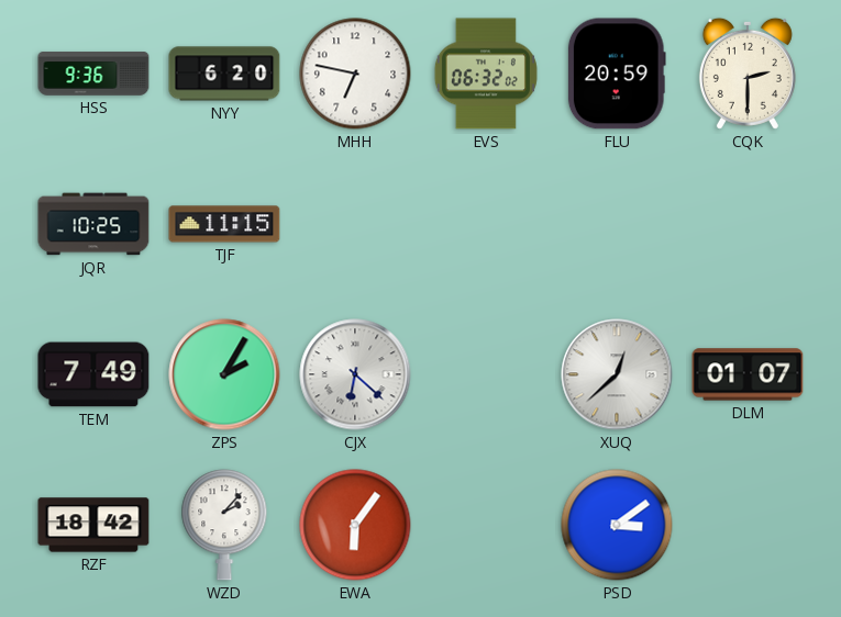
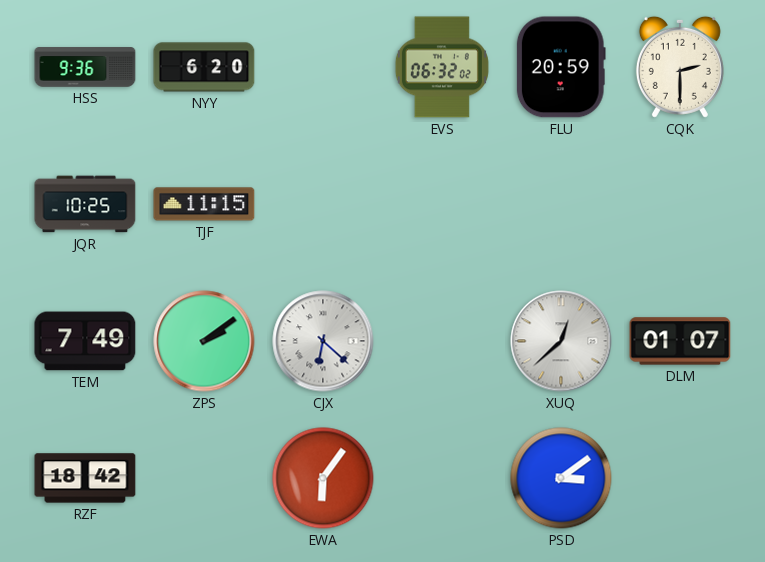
MHH: 6:47 -> none (355, 74)
ZPS: 2:05 -> 2:09 (204, 341)
WZD: 2:07 -> none (224, 525)
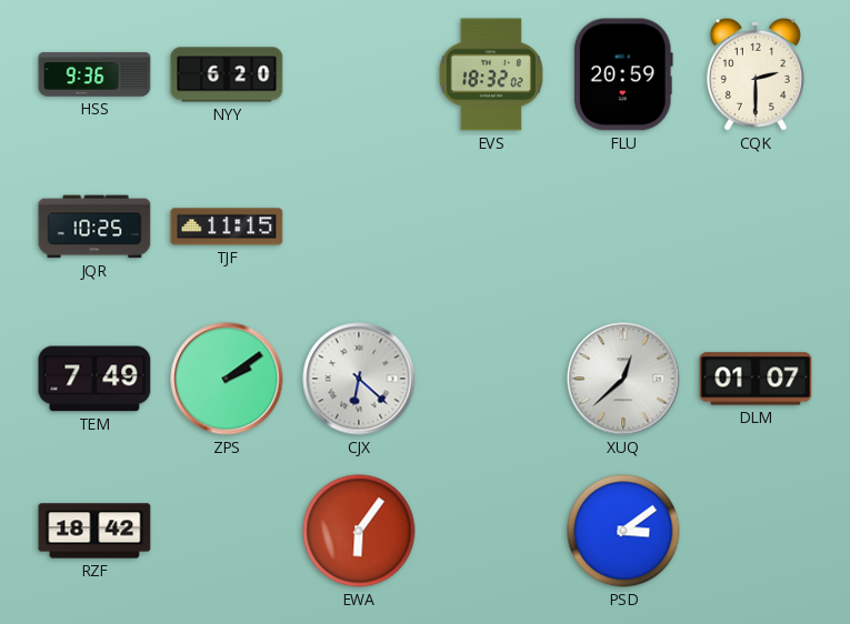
EVS: 06:32 -> 18:32 (491, 74)
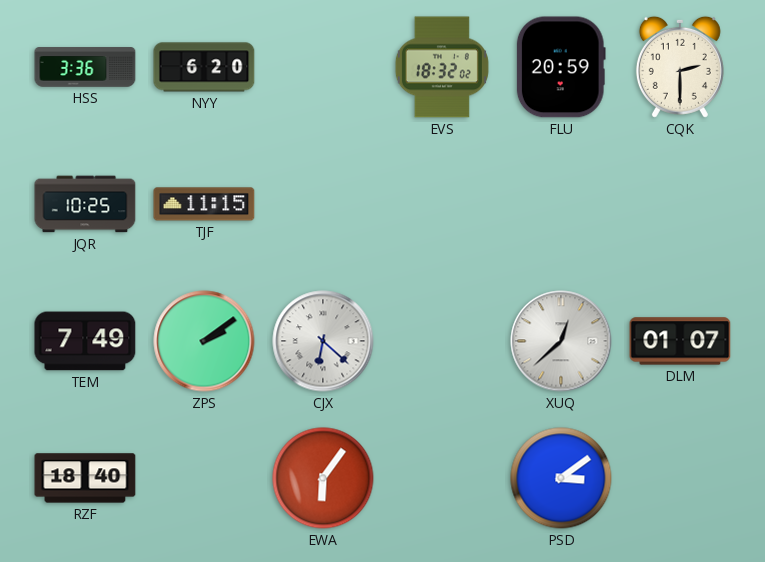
HSS: 9:36 -> 3:36 (85, 67)
RZF: 18:42 -> 18:40 (85, 478)
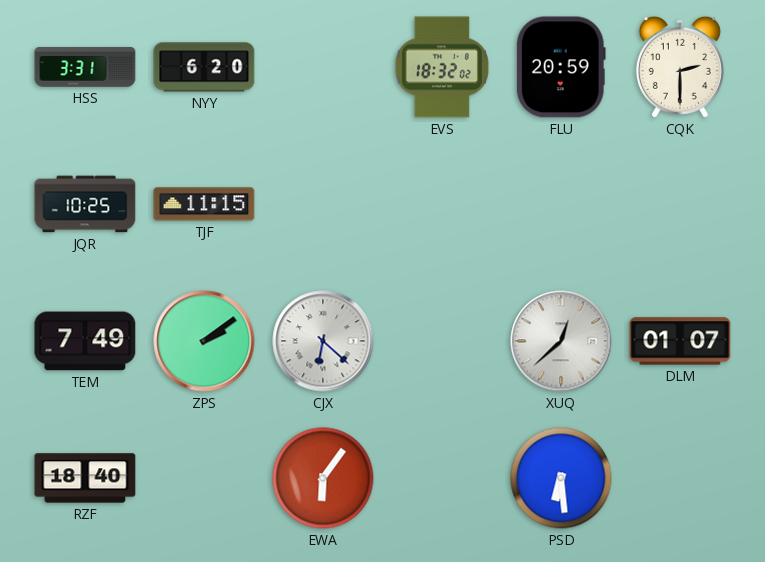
HSS: 3:36 -> 3:31 (85, 67)
PSD: 3:09 -> 6:29 (561, 478)
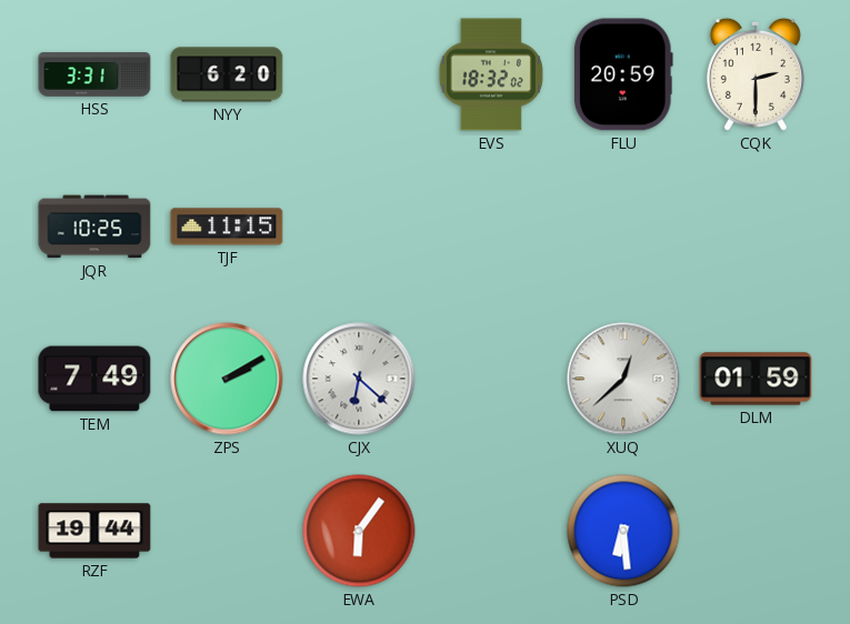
ZPS: 2:09 -> 2:10 (227, 379)
DLM: 01:07 -> 01:59 (756, 379)
RZF: 18:40 -> 19:44 (94, 531)
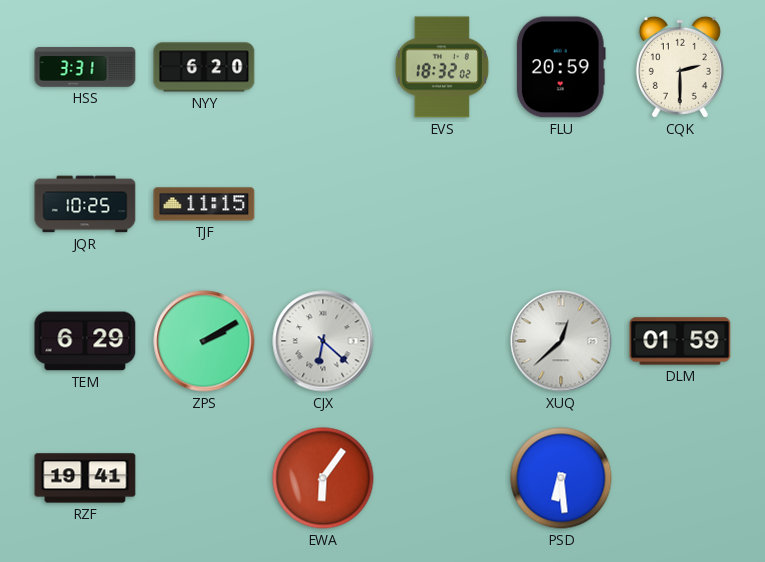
TEM: 7:49 -> 6:29 (85, 341)
RZF: 19:44 -> 19:41 (85, 478)
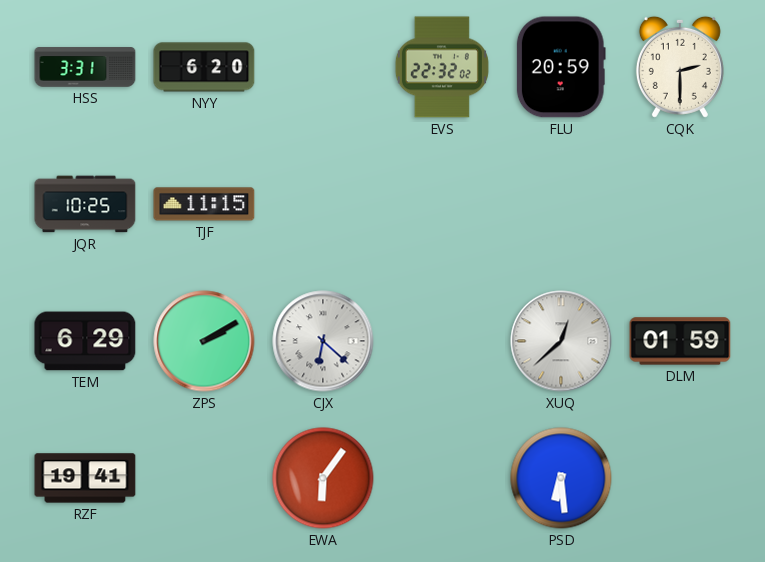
EVS: 18:32 -> 22:32 (442, 67)
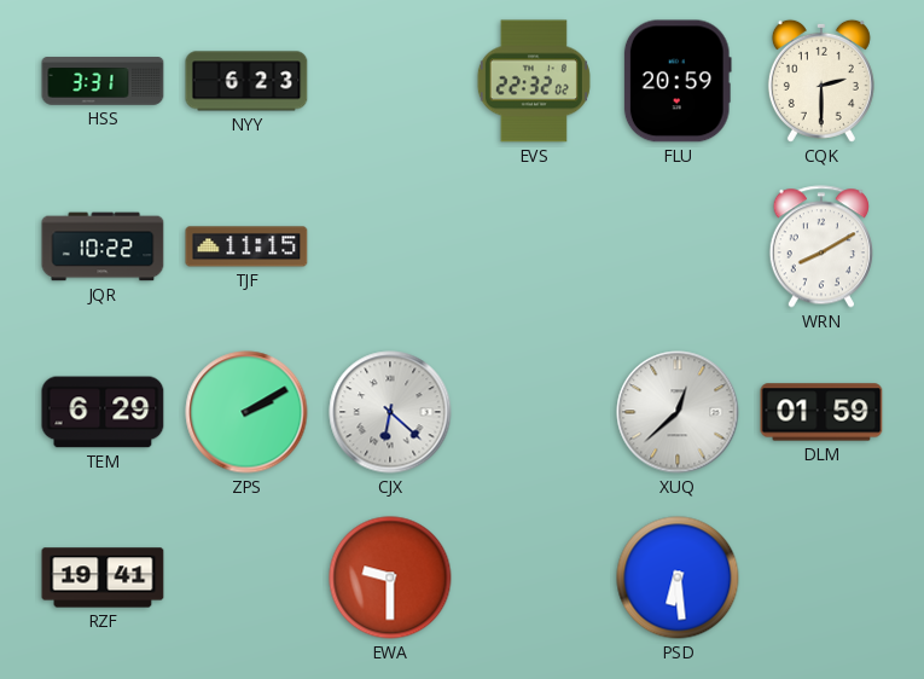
NYY: 6:20 -> 6:23 (246, 81)
JQR: 10:25 -> 10:22 (103, 246)
WRN: none -> 8:10 (820, 246)
EWA: 6:06 -> 9:30 (390, 578)
